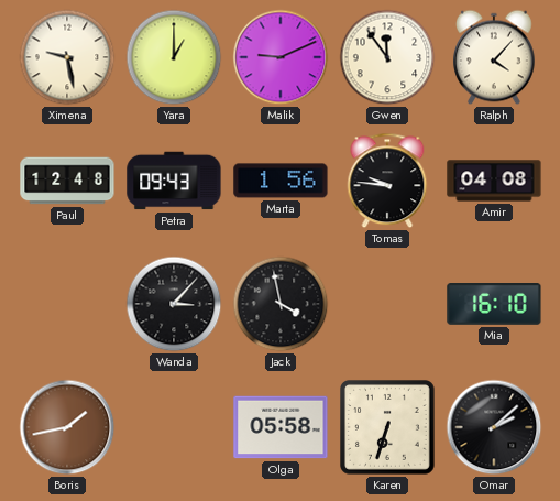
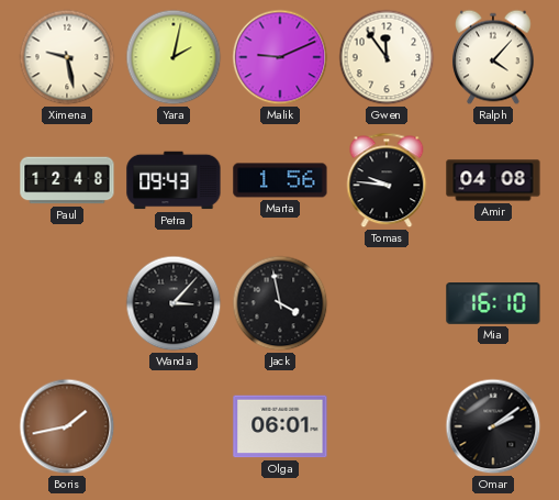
Yara: 1:00 -> 2:02 (174, 57)
Olga: 05:58 -> 06:01 (280, 426)
Karen: 6:33 -> none (388, 428)
Omar: 2:08 -> 2:09 (493, 426)
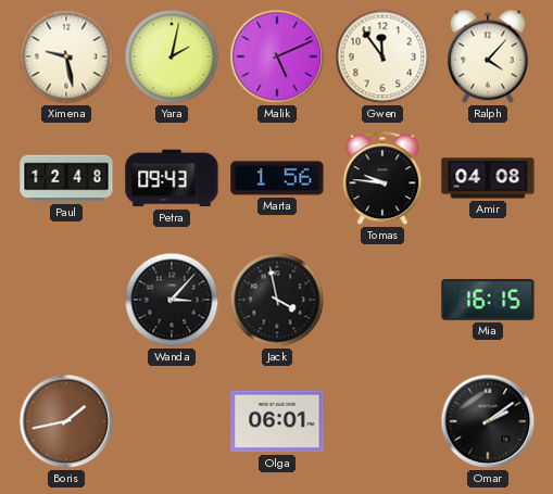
Malik: 9:11 -> 5:11 (277, 56)
Mia: 16:10 -> 16:15 (488, 301)
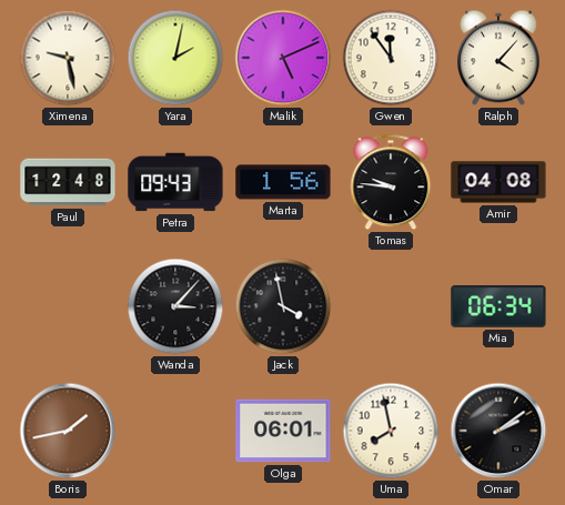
Mia: 16:15 -> 06:34 (498, 307)
Uma: none -> 7:58 (391, 431)
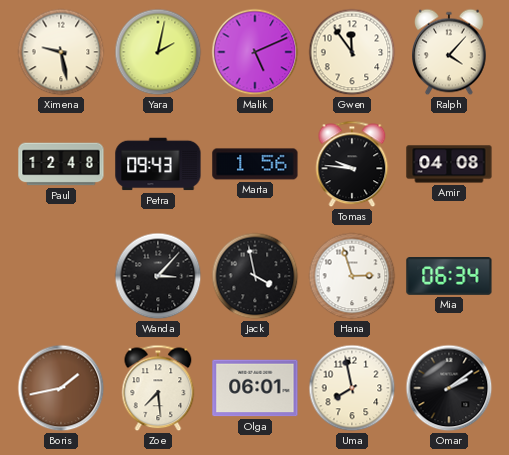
Hana: none -> 2:57 (352, 276)
Zoe: none -> 7:29 (158, 388)
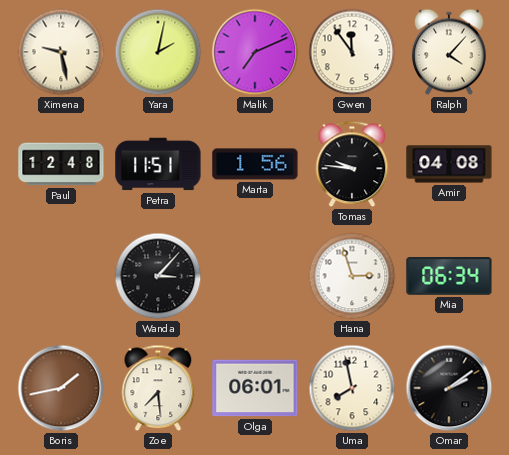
Malik: 5:11 -> 7:11 (255, 52)
Petra: 09:43 -> 11:51 (158, 164)
Jack: 3:58 -> none (255, 276)
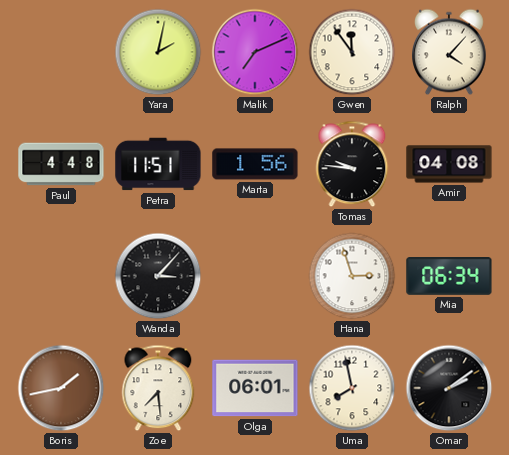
Ximena: 9:28 -> none (61, 52)
Paul: 12:48 -> 4:48 (61, 164)
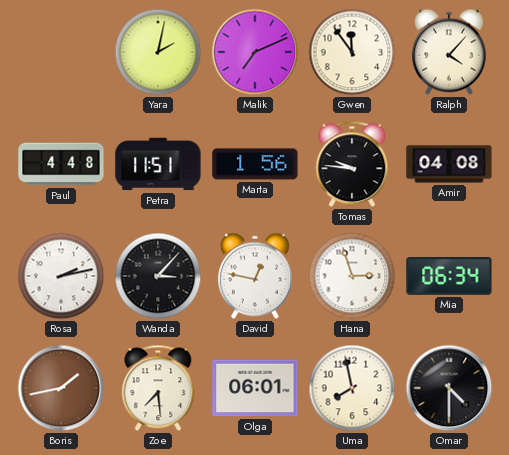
Rosa: none -> 2:13 (61, 276)
David: none -> 12:47 (256, 276)
Omar: 2:09 -> 4:30 (449, 388)
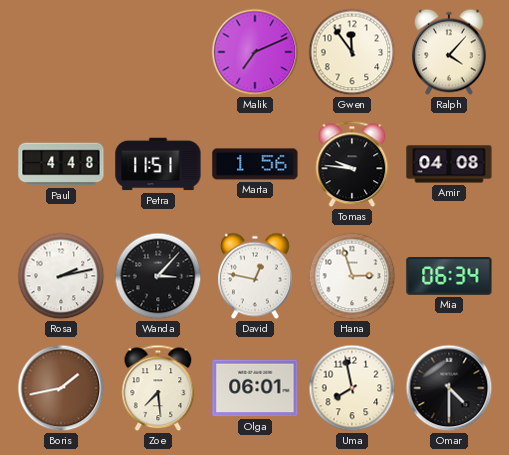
Yara: 2:02 -> none (158, 52)
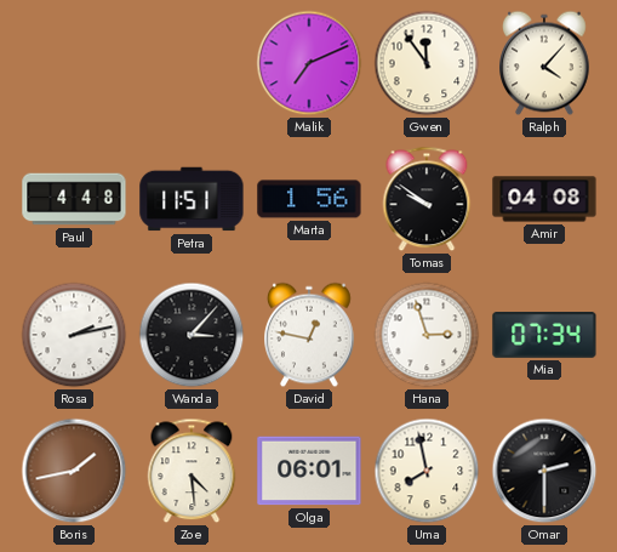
Tomas: 9:46 -> 9:51 (427, 199)
Mia: 06:34 -> 07:34 (544, 336)
Zoe: 7:29 -> 4:29 (192, 471)
Omar: 4:30 -> 2:30 (544, 471)
